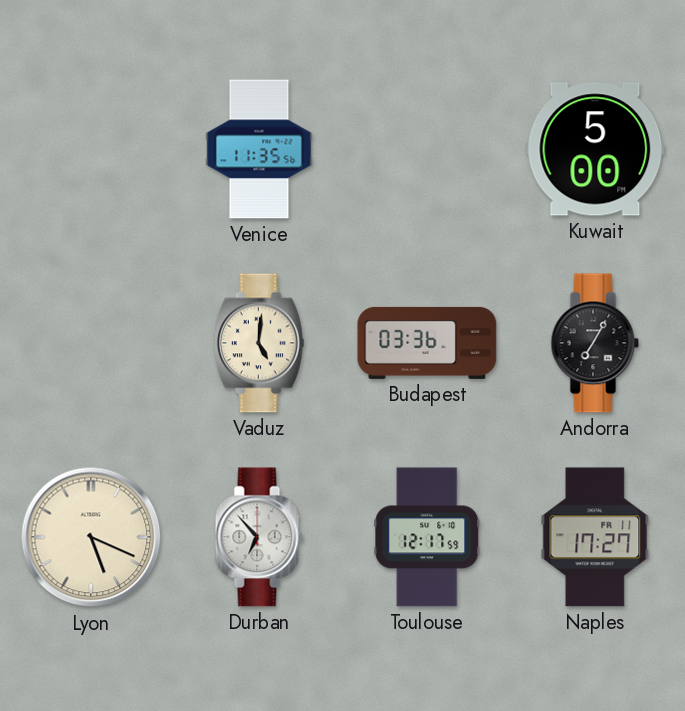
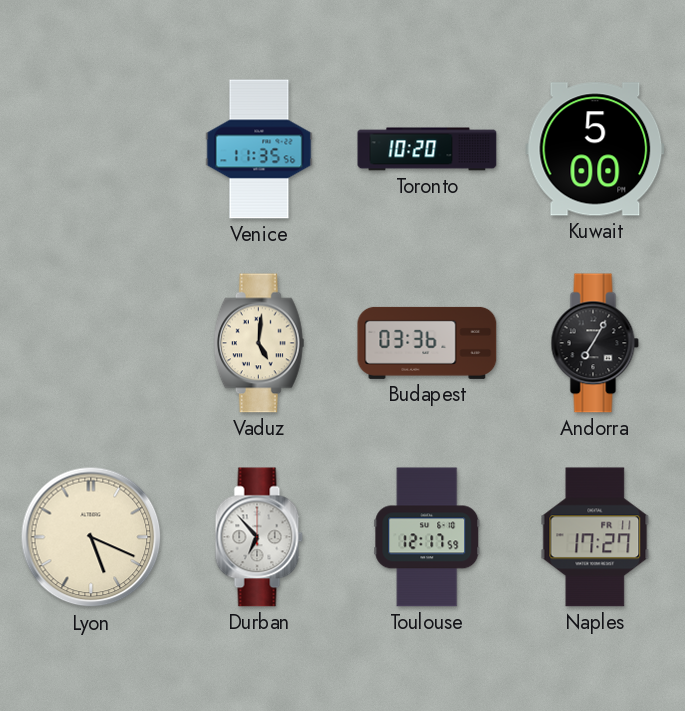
Toronto: none -> 10:20 (427, 149)
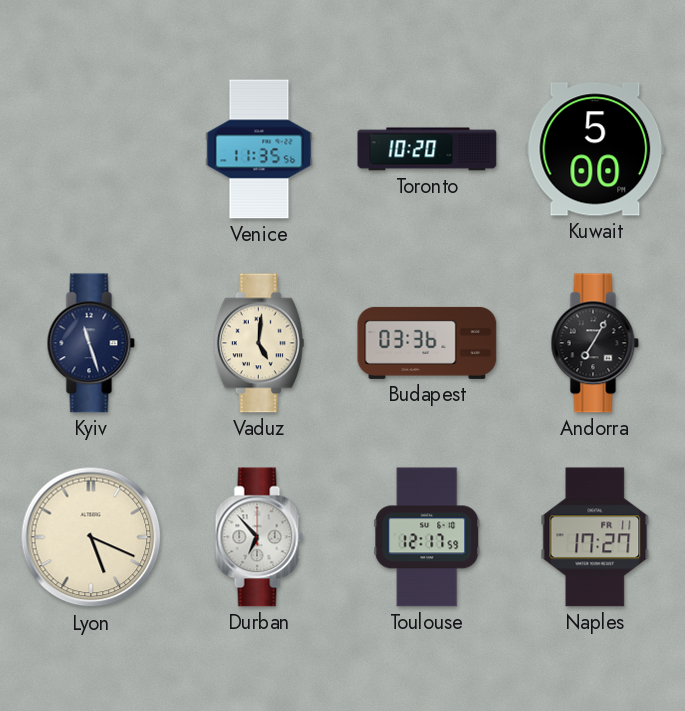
Kyiv: none -> 11:27 (91, 343)
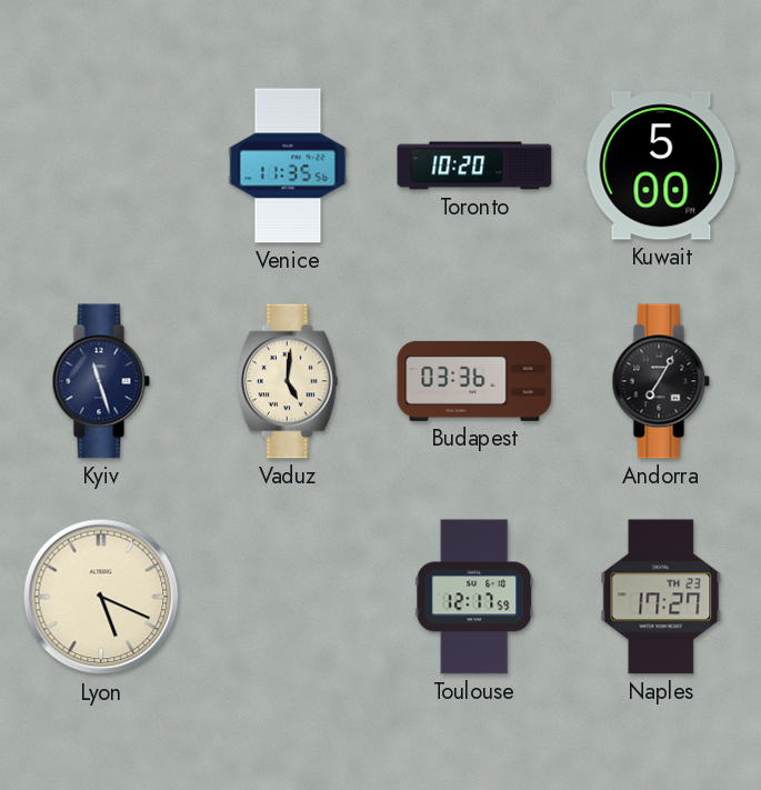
Durban: 6:53 -> none (259, 537)
Naples date: FR 11 -> TH 23 (661, 597)
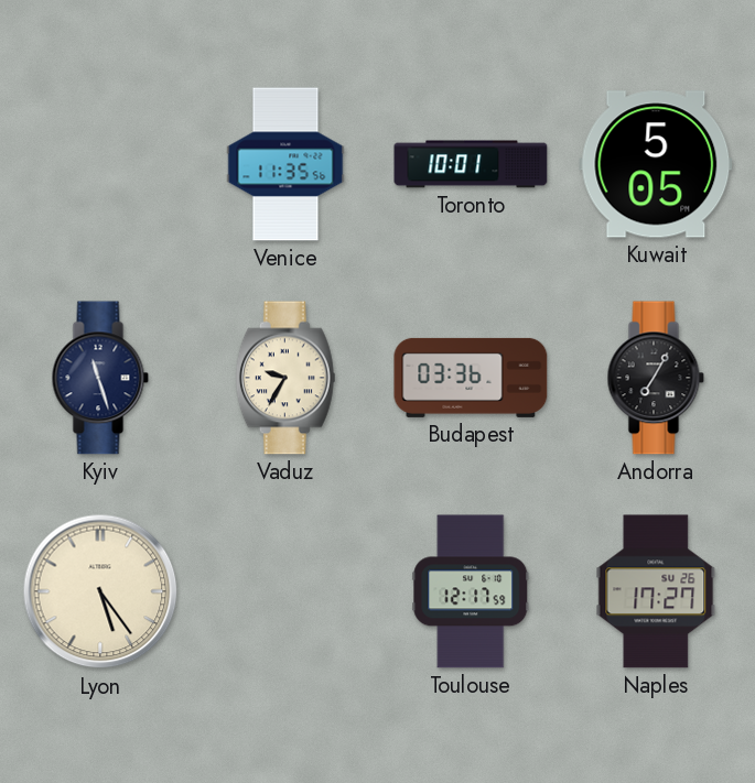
Toronto: 10:20 -> 10:01 (471, 164)
Kuwait: 5:00 -> 5:05 (656, 164)
Vaduz: 5:01 -> 9:35 (285, 378)
Lyon: 5:19 -> 5:24 (100, 591)
Naples date: TH 23 -> SU 26 (656, 591)
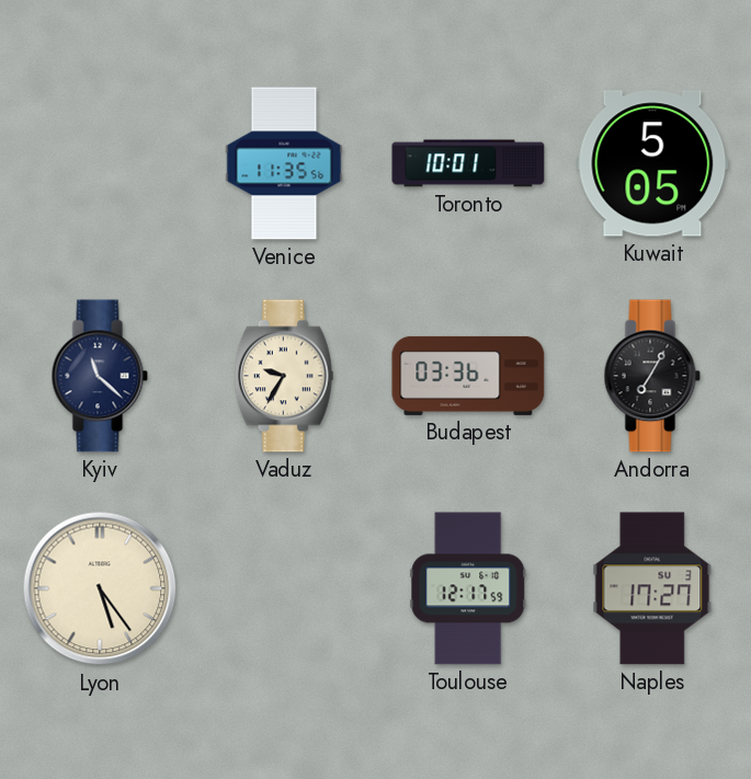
Kyiv: 11:27 -> 11:22 (100, 376)
Naples date: SU 26 -> SU 3 (652, 588)
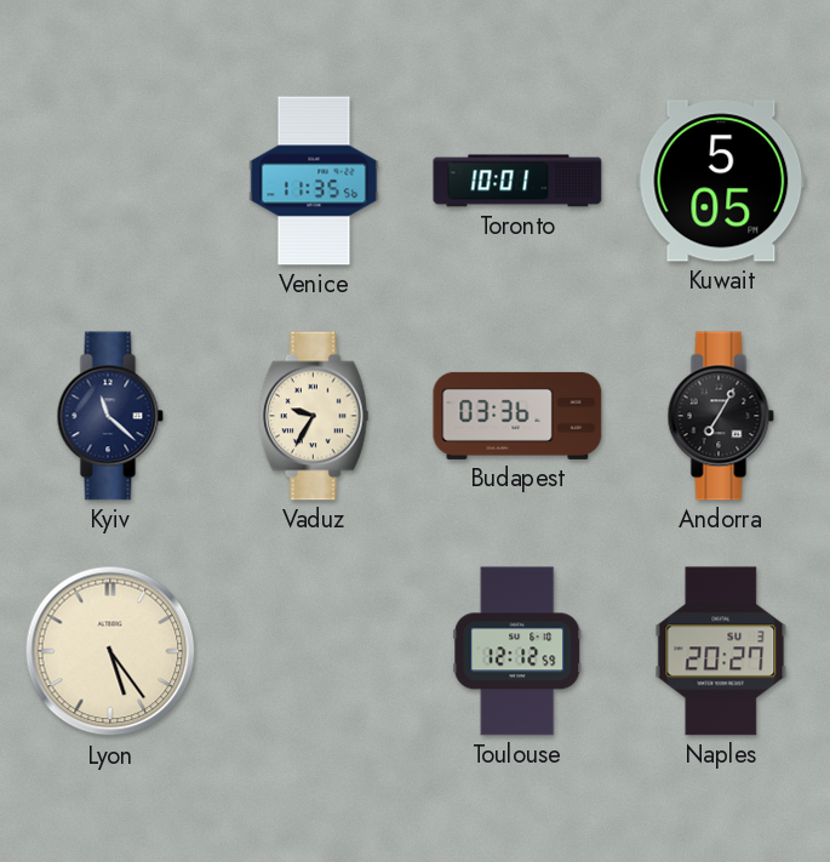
Toulouse: 12:17 -> 12:12 (517, 651)
Naples: 17:27 -> 20:27 (721, 651)
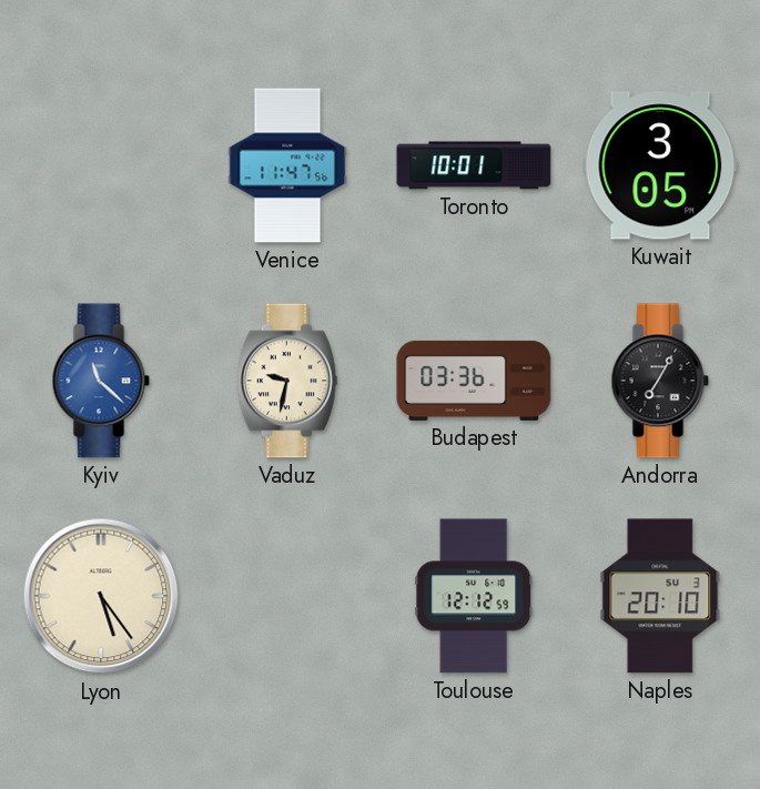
Venice: 11:35 -> 11:47 (287, 165)
Kuwait: 5:05 -> 3:05 (660, 165)
Kyiv dial: navy -> blue (101, 381)
Vaduz: 9:35 -> 9:32 (287, 381)
Naples: 20:27 -> 20:10 (660, 596)
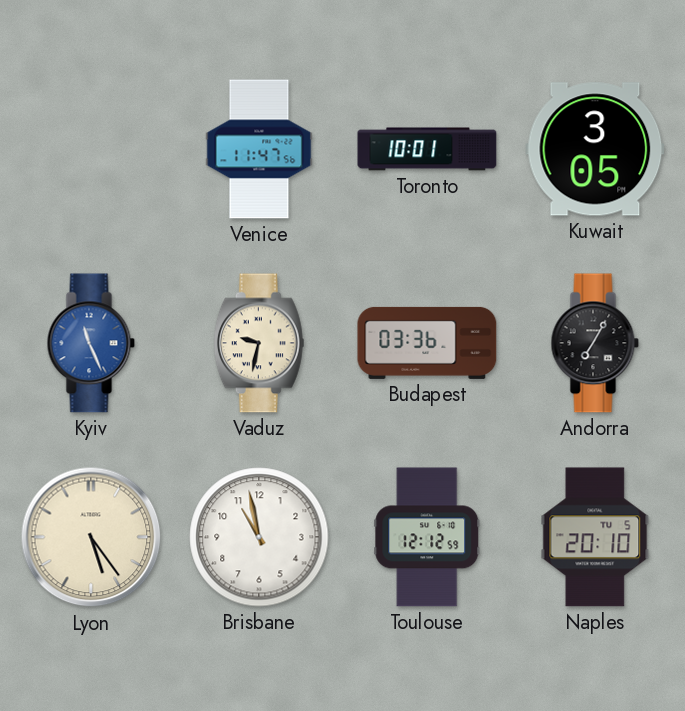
Kyiv: 11:22 -> 11:26 (91, 343)
Brisbane: none -> 10:58 (259, 537)
Naples date: SU 3 -> TU 5 (595, 537)
